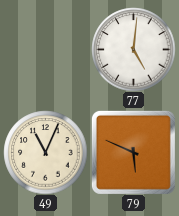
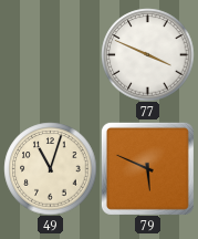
77: 5:01 -> 3:49 (147, 54)
49: 11:04 -> 11:03 (50, 168)
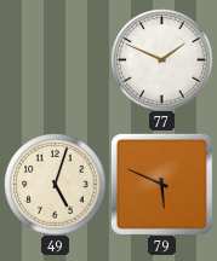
77: 3:49 -> 1:49 (161, 59)
49: 11:03 -> 5:03 (55, 184)
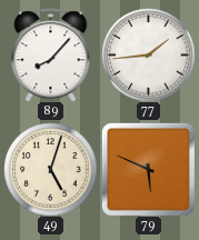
89: none -> 8:07 (51, 54)
77: 1:49 -> 1:44 (148, 54)
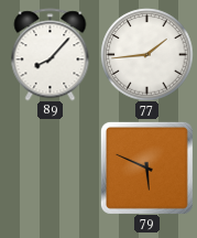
49: 5:03 -> none (50, 169)
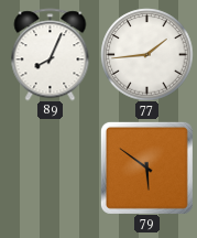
89: 8:07 -> 8:04 (51, 54)
79: 5:49 -> 5:51 (146, 167)
